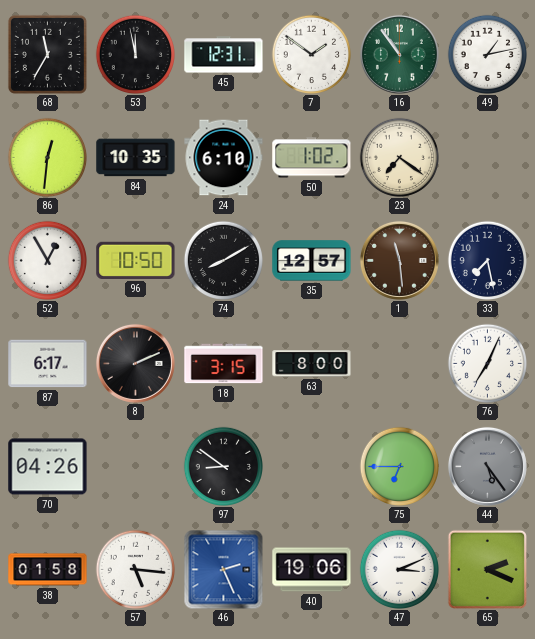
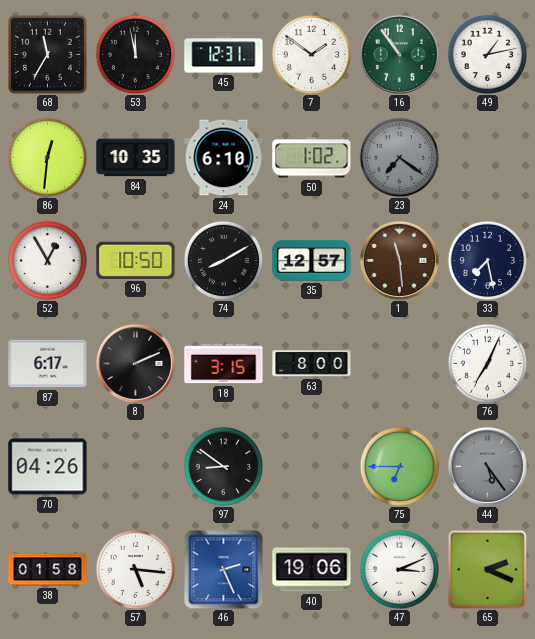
23 dial: cream -> grey (399, 157)
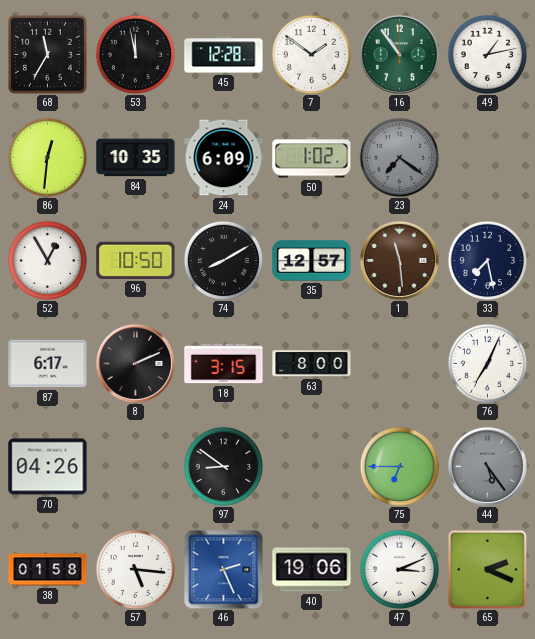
45: 12:31 -> 12:28 (224, 55)
24: 6:10 -> 6:09 (224, 158)
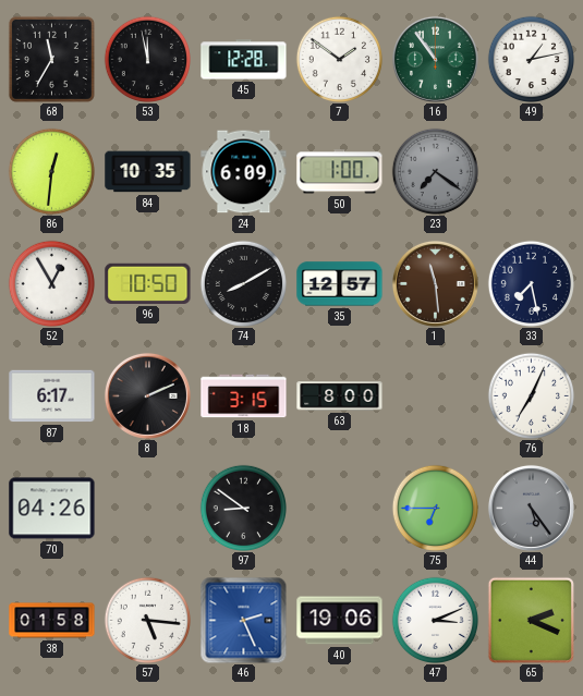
50: 1:02 -> 1:00 (340, 172)
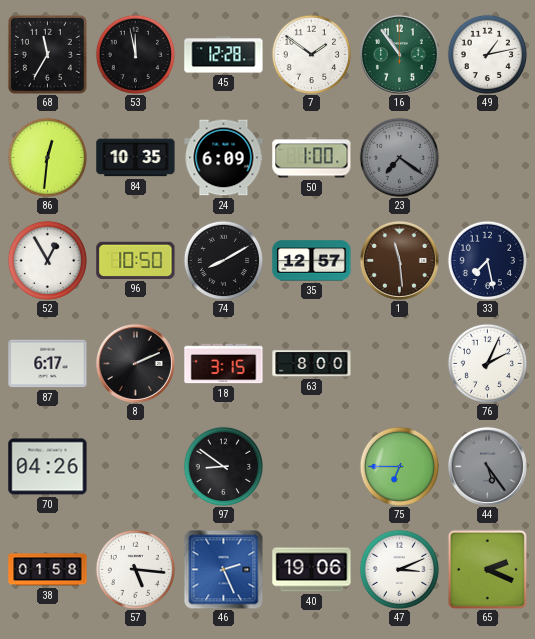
76: 7:04 -> 2:04 (487, 363)
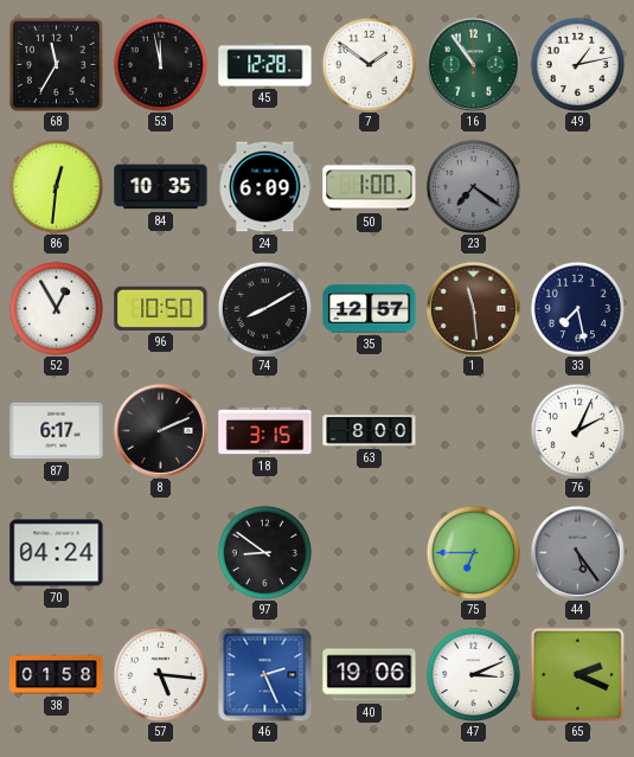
70: 04:26 -> 04:24 (57, 553)
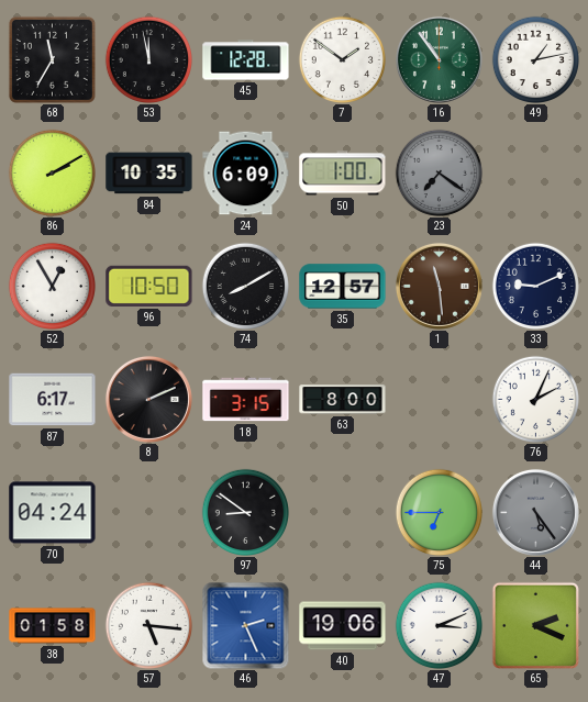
86: 12:31 -> 2:10 (52, 172)
33: 7:28 -> 9:11 (535, 286)
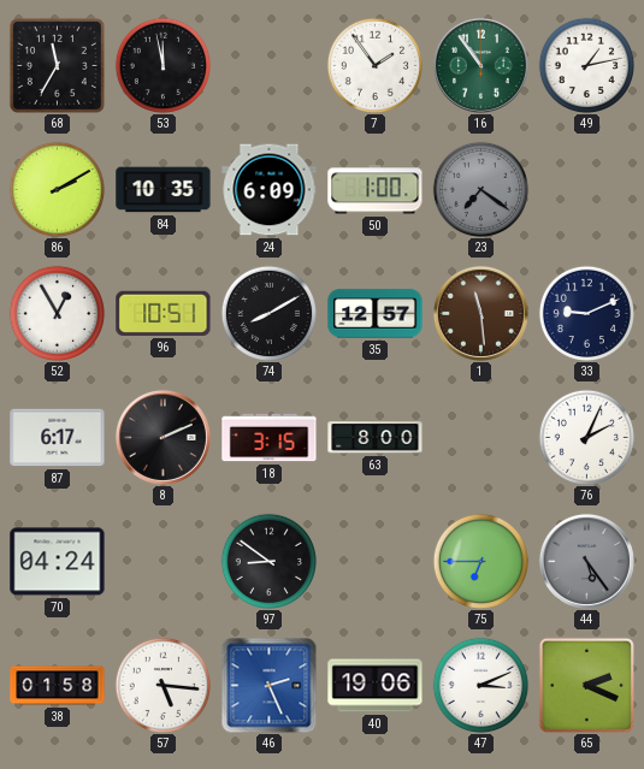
45: 12:28 -> none (246, 60)
7: 1:51 -> 1:54 (374, 65)
96: 10:50 -> 10:51 (164, 313)
